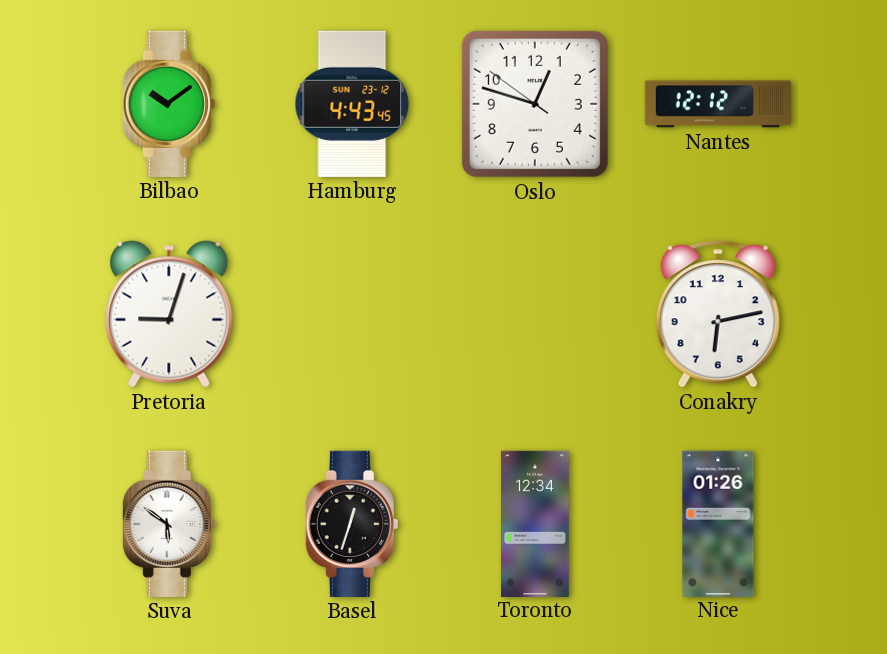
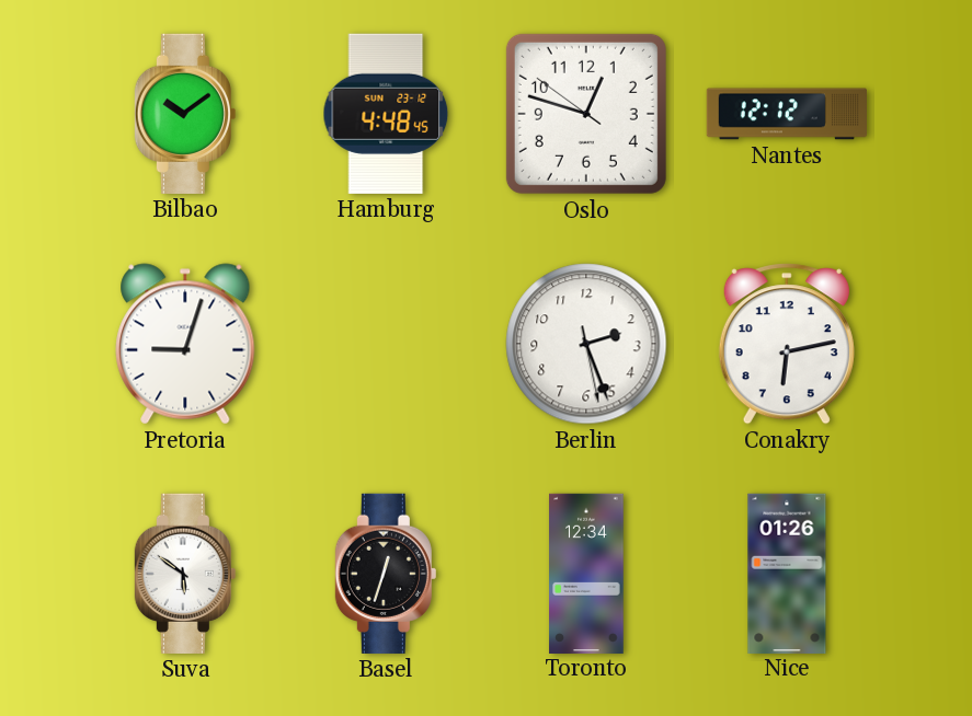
Hamburg: 4:43 -> 4:48 (386, 114)
Berlin: none -> 2:26 (586, 344)
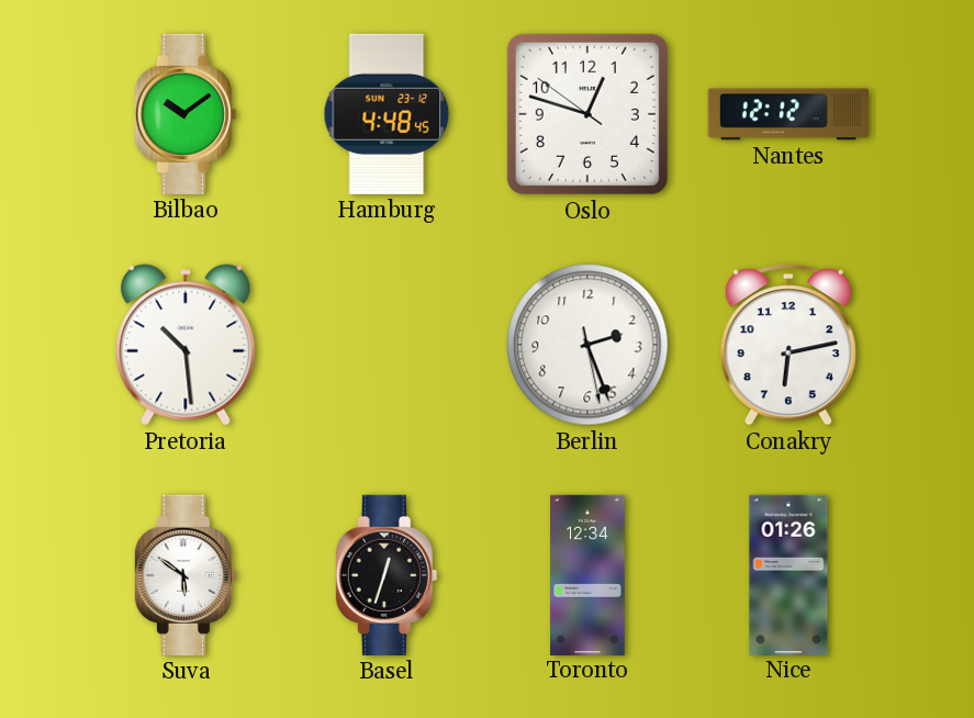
Pretoria: 9:03 -> 10:29 (186, 345)
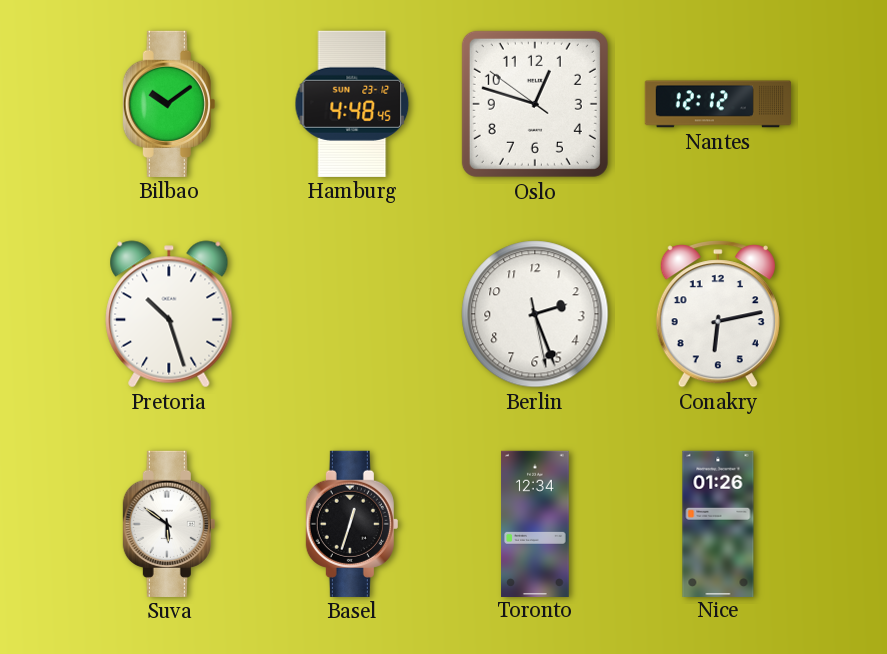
Pretoria: 10:29 -> 10:27 (169, 314)
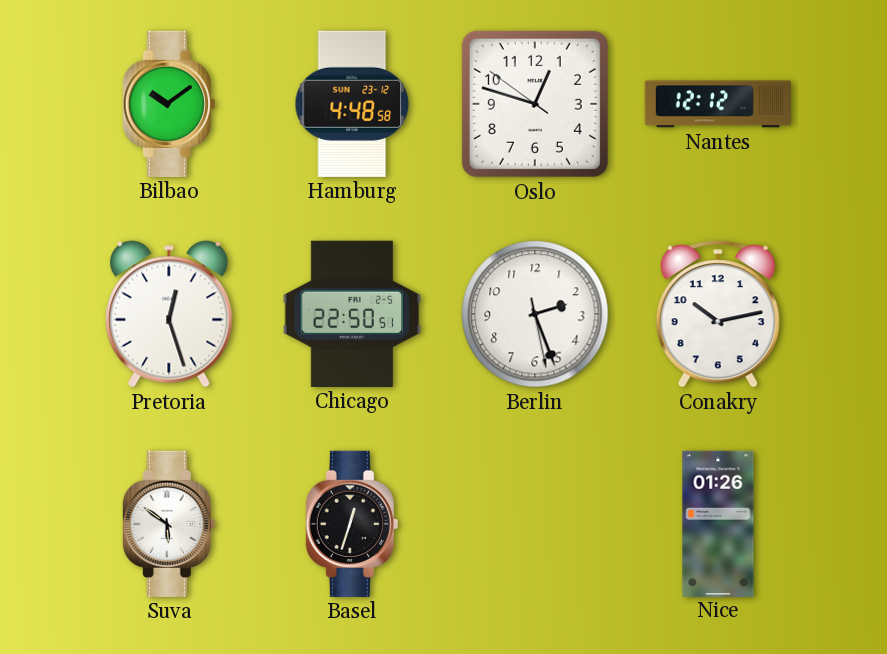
Hamburg: 4:48:45 -> 4:48:58 (352, 104)
Pretoria: 10:27 -> 12:27 (169, 314)
Chicago: none -> 22:50 (351, 314)
Conakry: 6:13 -> 10:13 (718, 314)
Toronto: 12:34 -> none (535, 523)
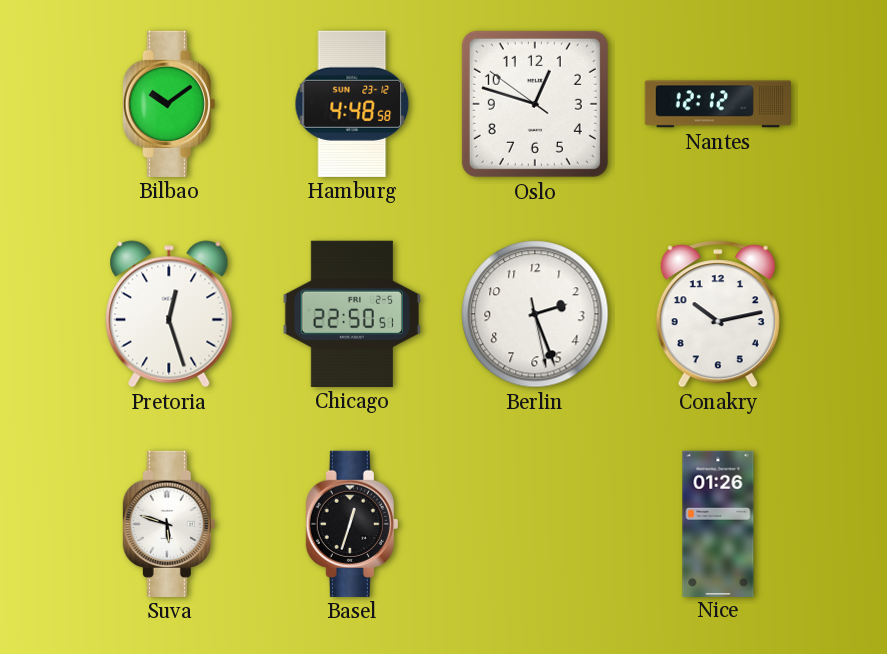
Suva: 5:51 -> 5:48 (169, 524)
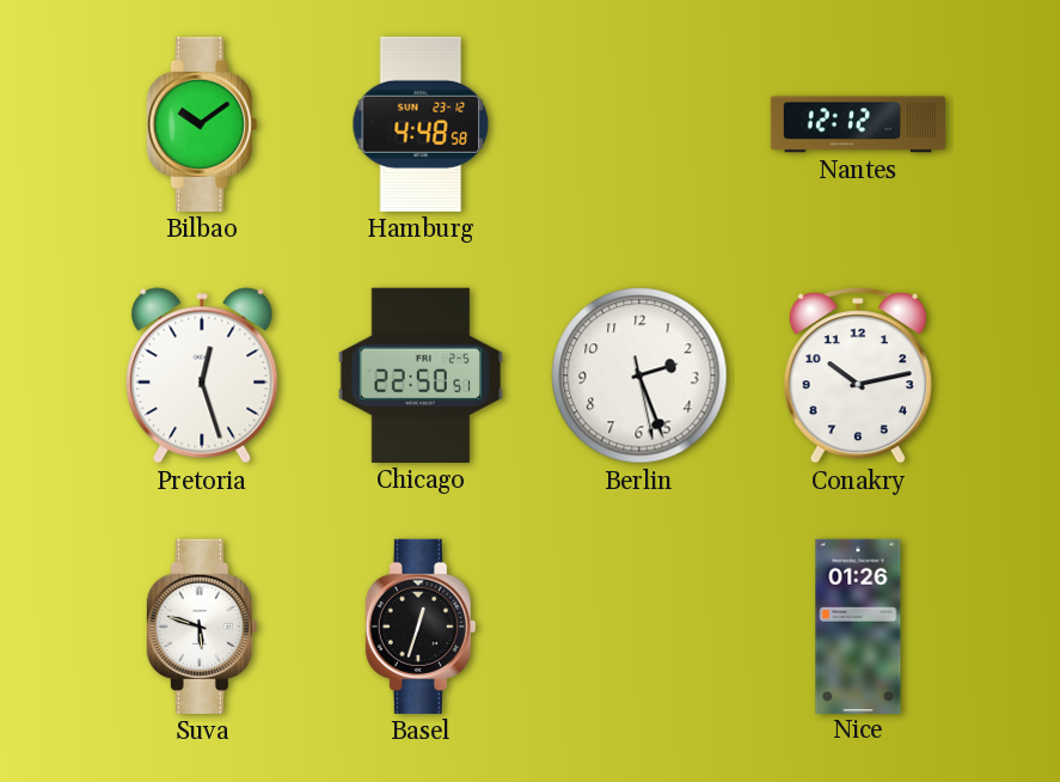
Oslo: 12:47 -> none (535, 104)
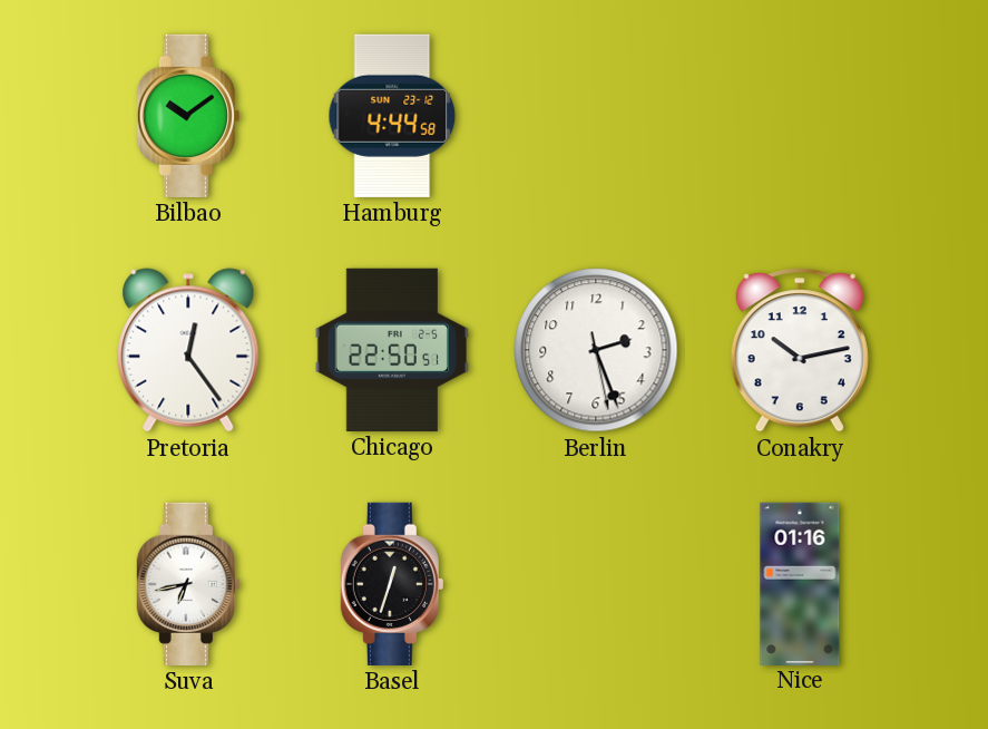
Hamburg: 4:48 -> 4:44 (392, 116)
Nantes: 12:12 -> none (857, 124)
Pretoria: 12:27 -> 12:24 (188, 350)
Suva: 5:48 -> 6:43 (188, 584)
Nice: 01:26 -> 01:16 (800, 583)
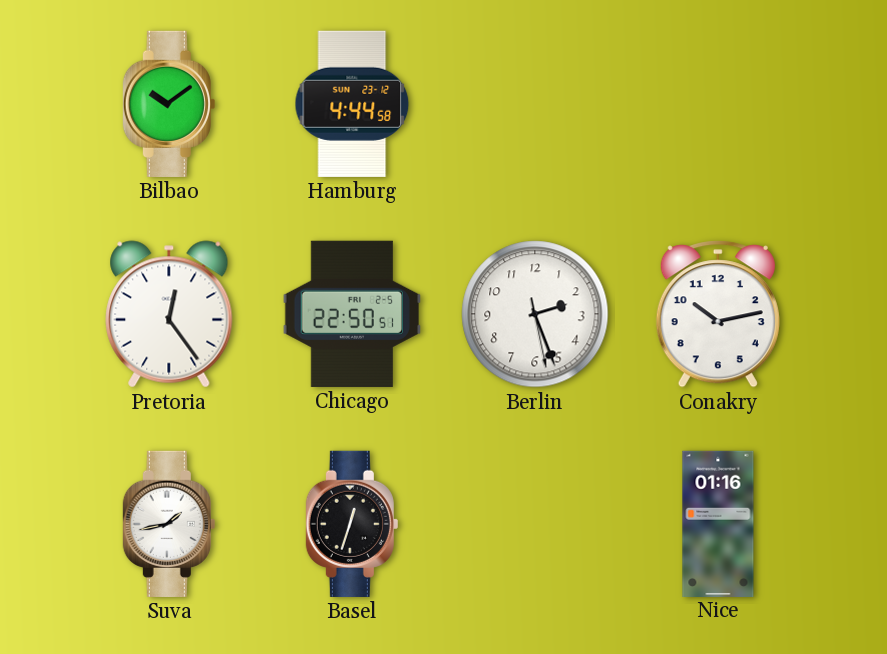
Suva: 6:43 -> 1:43 (169, 524)
